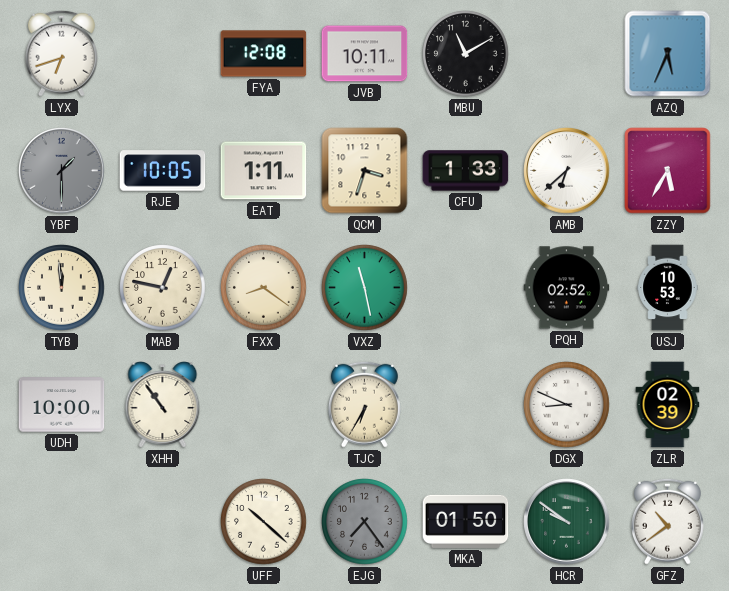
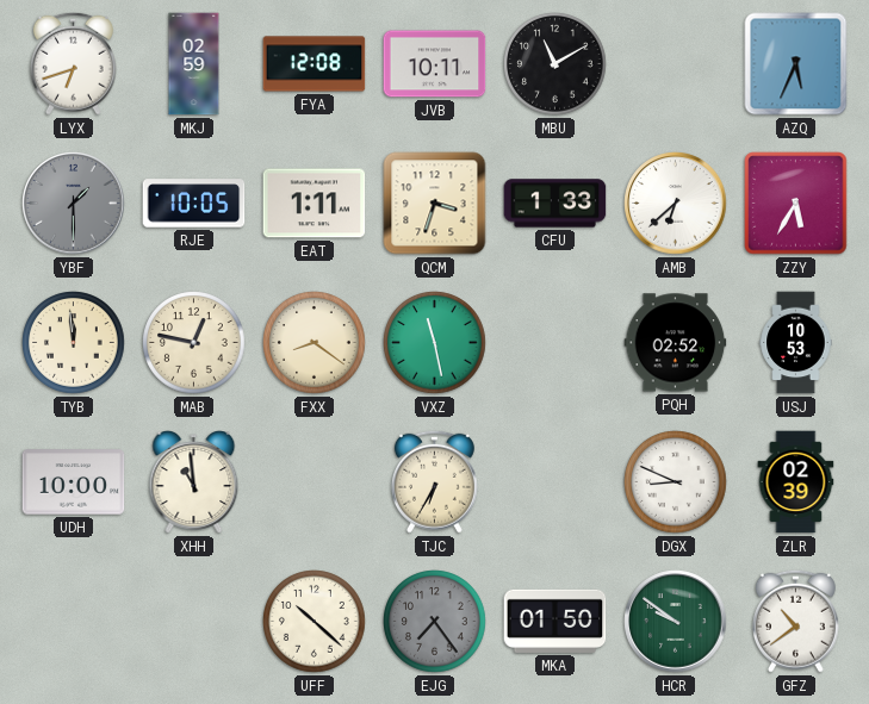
MKJ: none -> 02:59 (194, 64)
XHH: 10:54 -> 10:59 (194, 482)
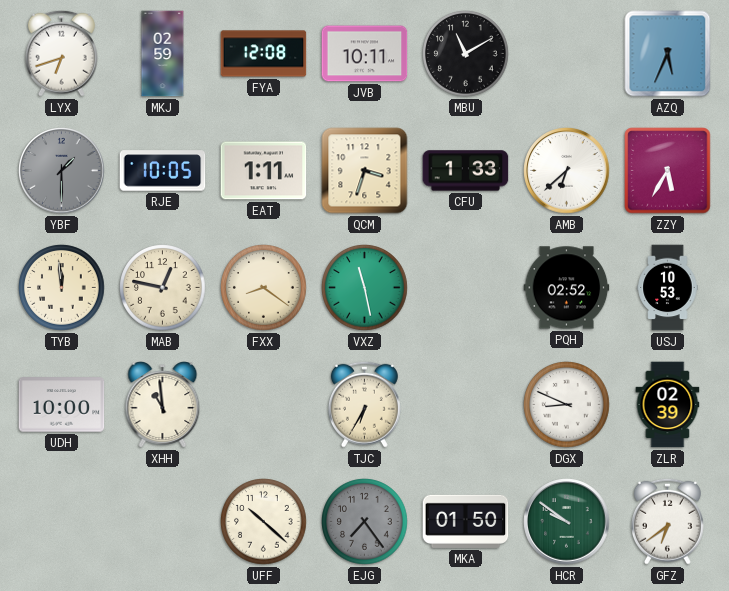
GFZ: 10:39 -> 6:39 (667, 521)
